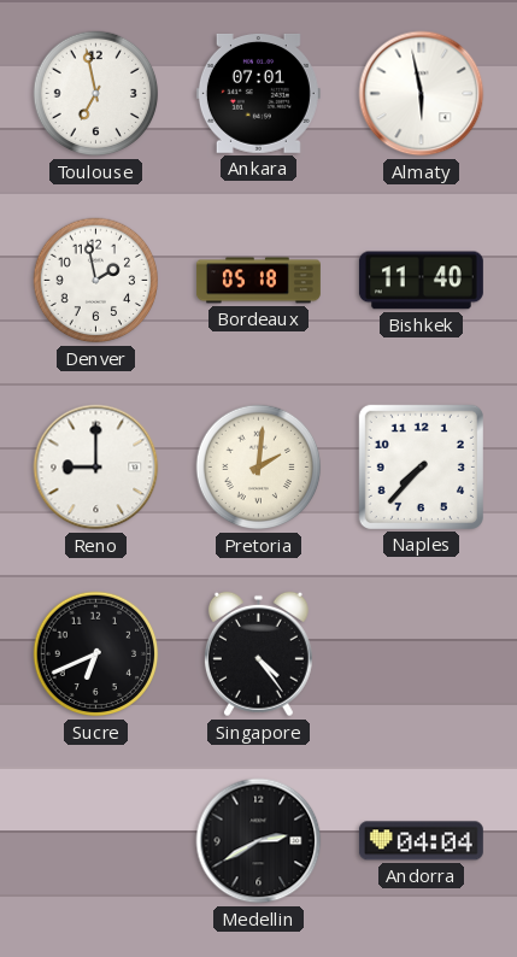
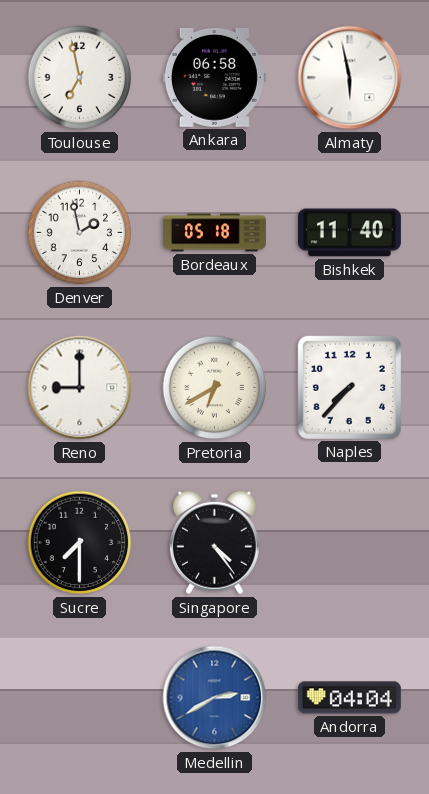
Ankara: 07:01 -> 06:58 (214, 77)
Pretoria: 2:01 -> 6:40 (215, 388)
Sucre: 6:41 -> 7:30 (80, 543)
Medellin dial: black -> blue (215, 698)
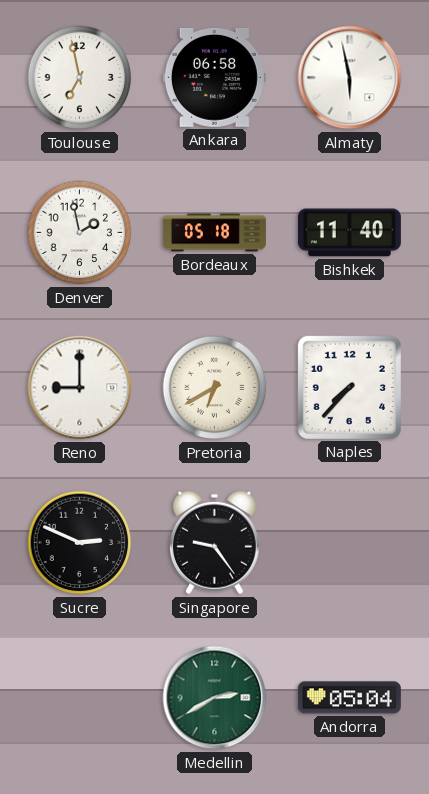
Sucre: 7:30 -> 2:49 (80, 543)
Singapore: 4:24 -> 9:24 (214, 543)
Medellin dial: blue -> green (215, 698)
Andorra: 04:04 -> 05:04 (349, 698)
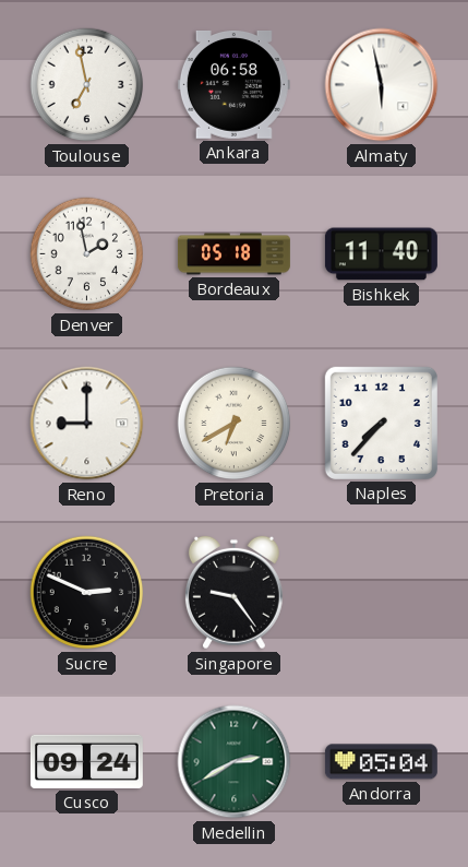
Cusco: none -> 09:24 (86, 761)
